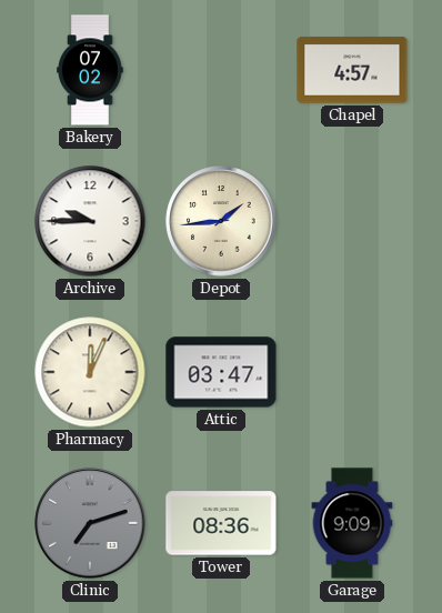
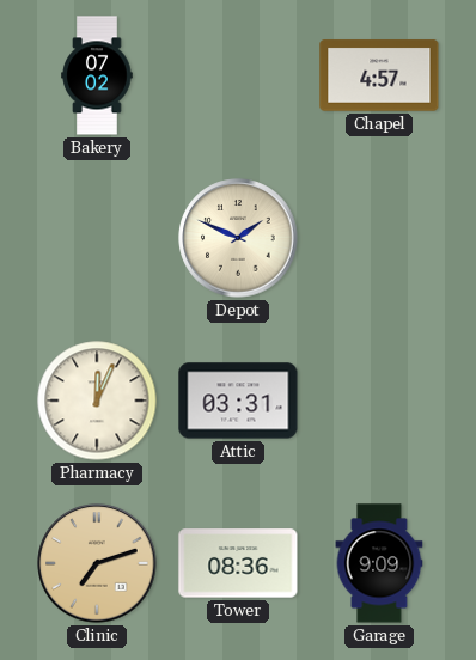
Archive: 9:45 -> none (90, 221)
Depot: 1:44 -> 1:49 (238, 238)
Attic: 03:47 -> 03:31 (238, 401)
Clinic dial: grey -> champagne (97, 563)
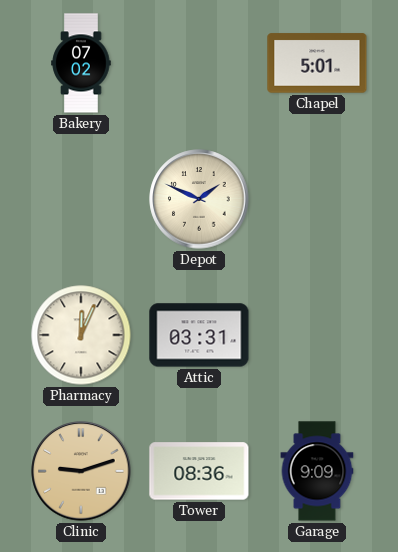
Chapel: 4:57 -> 5:01 (317, 63)
Clinic: 7:12 -> 9:12 (81, 471)
